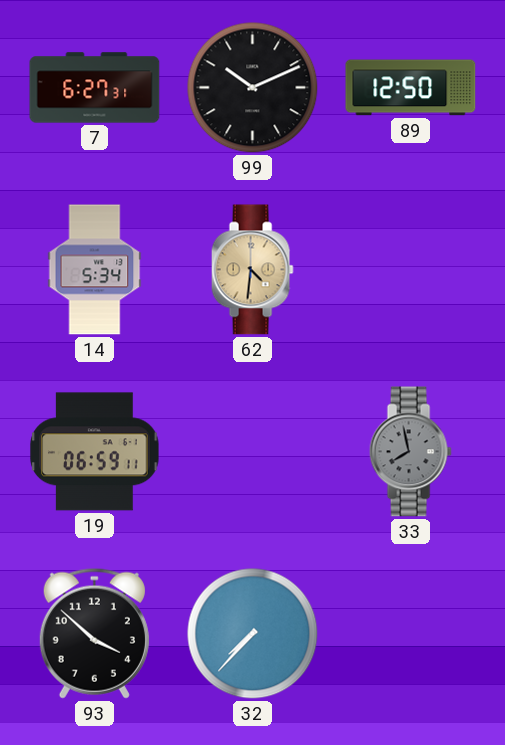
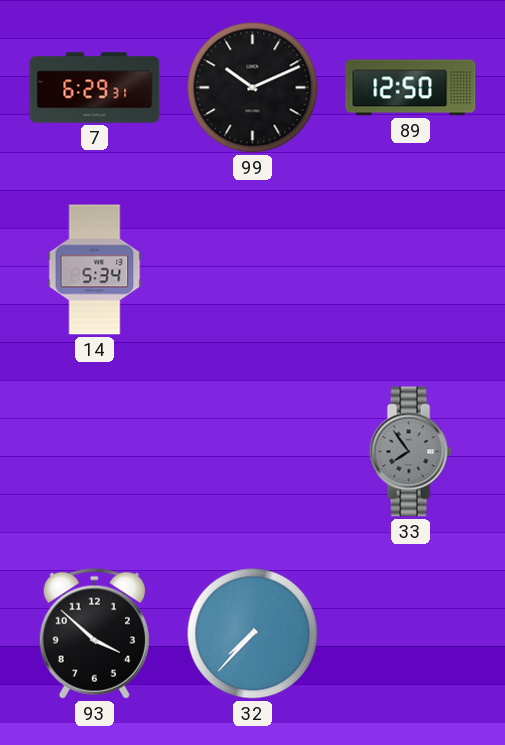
7: 6:27 -> 6:29 (95, 88)
62: 4:31 -> none (252, 270)
19: 06:59 -> none (95, 452)
33: 7:58 -> 7:54 (410, 452)
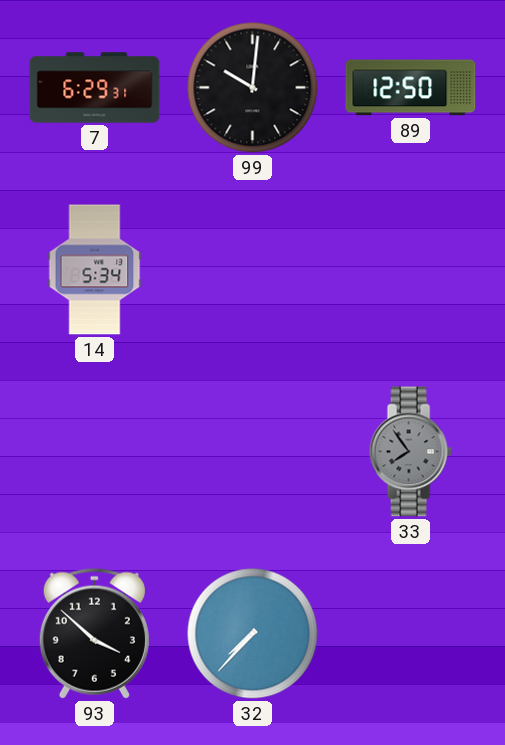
99: 10:11 -> 10:01 (253, 88)
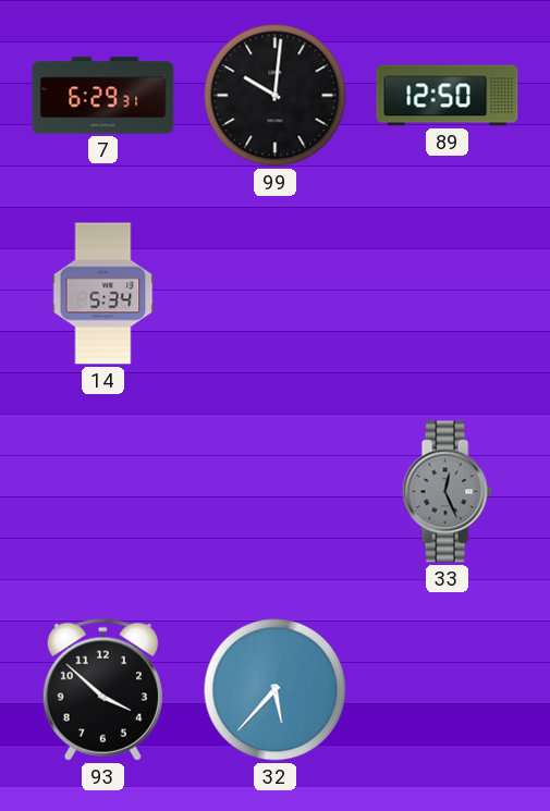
33: 7:54 -> 12:26 (447, 492)
32: 7:37 -> 5:37 (276, 690)
